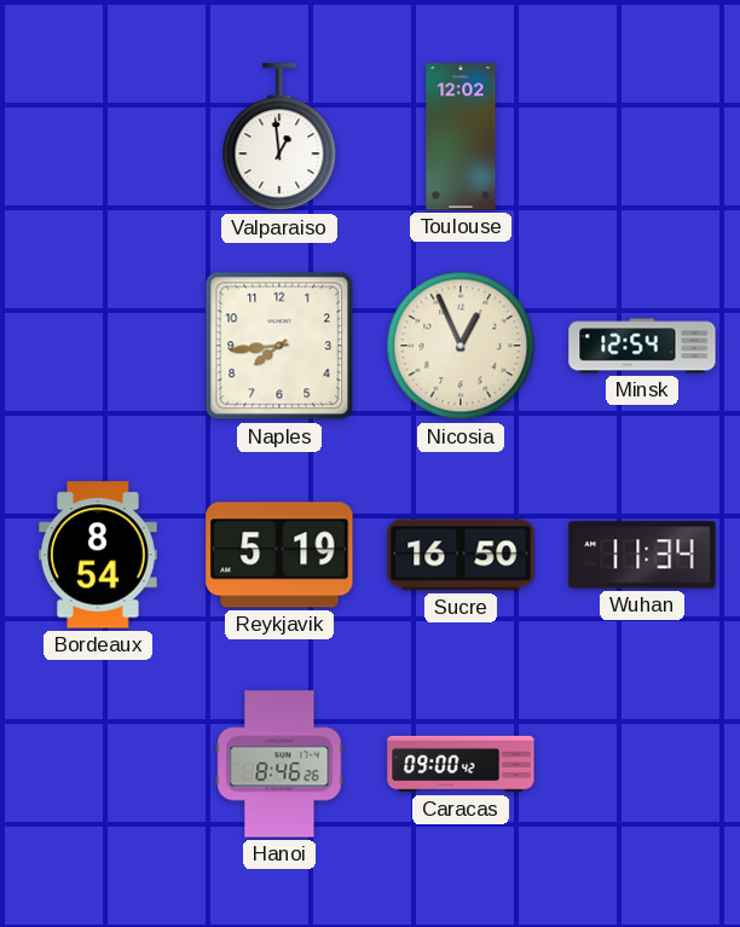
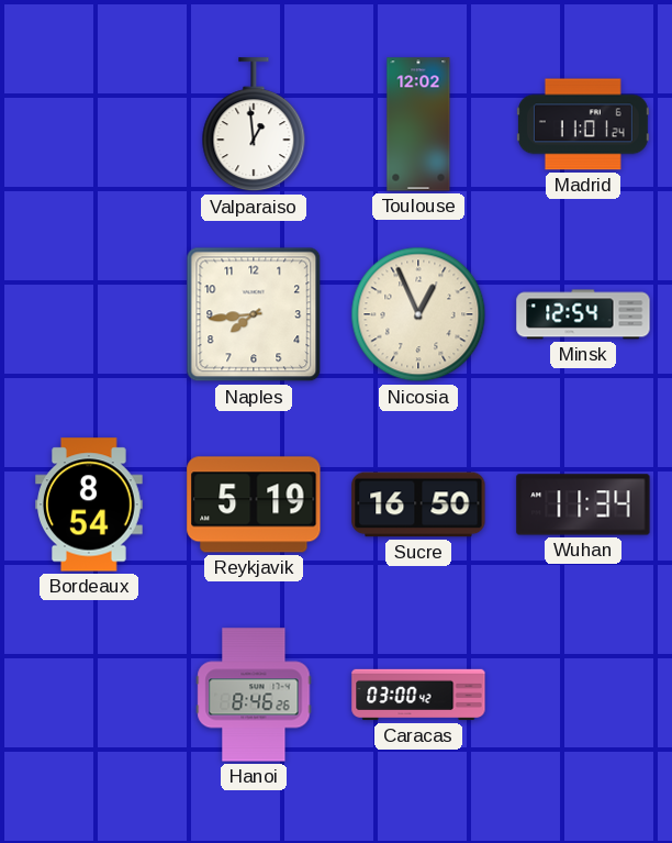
Madrid: none -> 11:01 (583, 124)
Caracas: 09:00 -> 03:00 (418, 695)
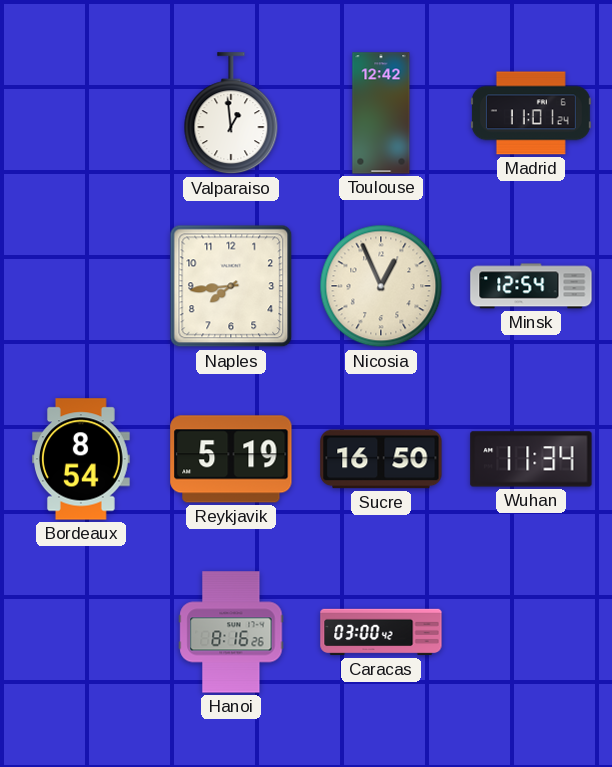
Toulouse: 12:02 -> 12:42 (381, 113)
Hanoi: 8:46 -> 8:16 (231, 632)
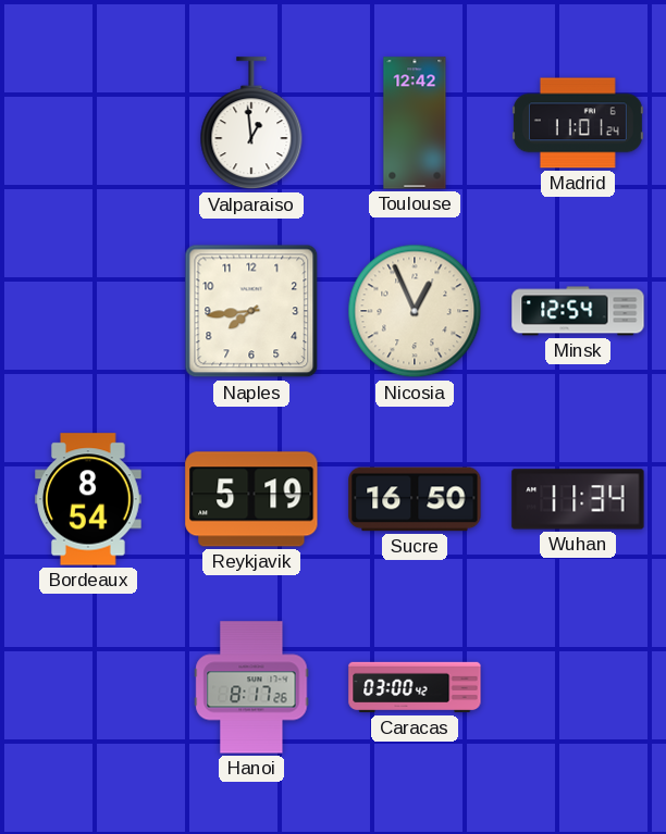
Hanoi: 8:16 -> 8:17 (251, 687)
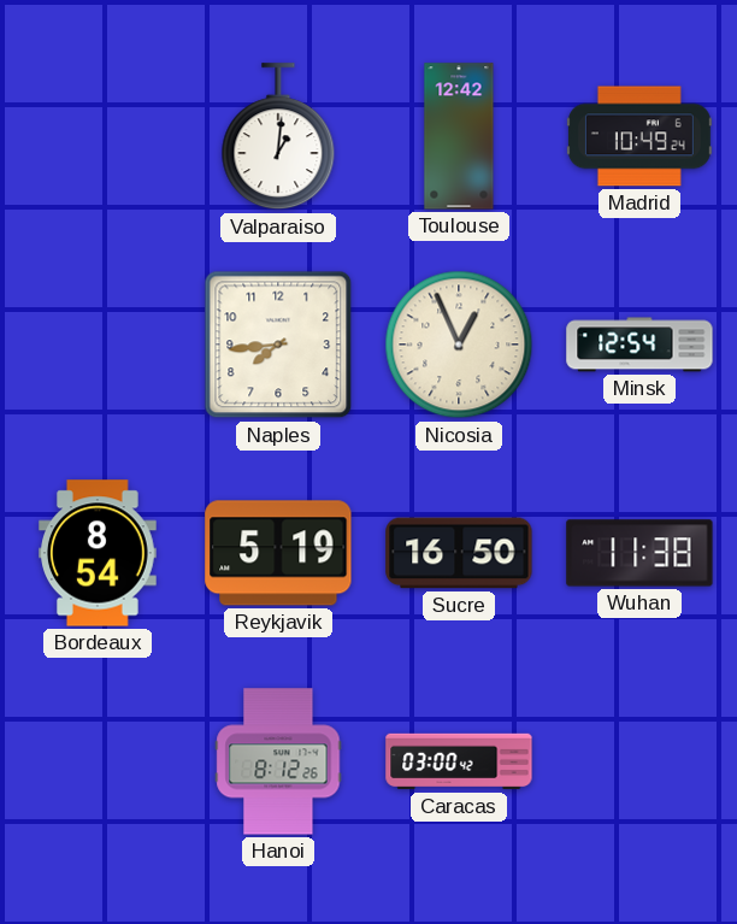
Valparaiso: 12:59 -> 1:01 (278, 137)
Madrid: 11:01 -> 10:49 (639, 136)
Wuhan: 11:34 -> 11:38 (639, 553)
Hanoi: 8:17 -> 8:12 (278, 761)
